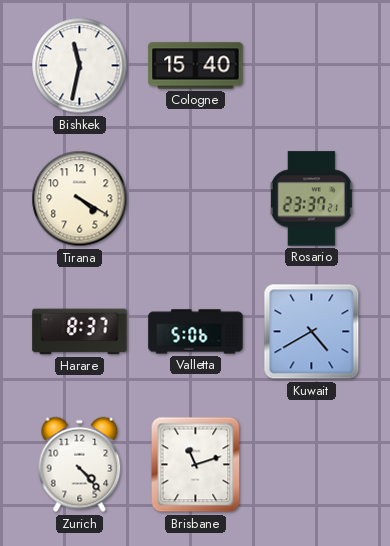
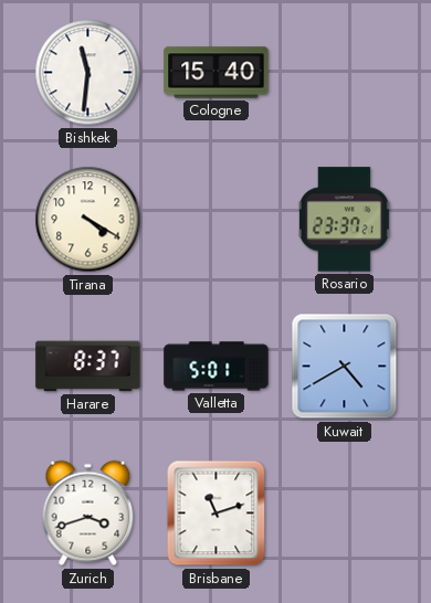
Bishkek: 11:32 -> 11:31 (88, 73)
Valletta: 5:06 -> 5:01 (217, 367)
Zurich: 4:23 -> 3:42 (88, 514)
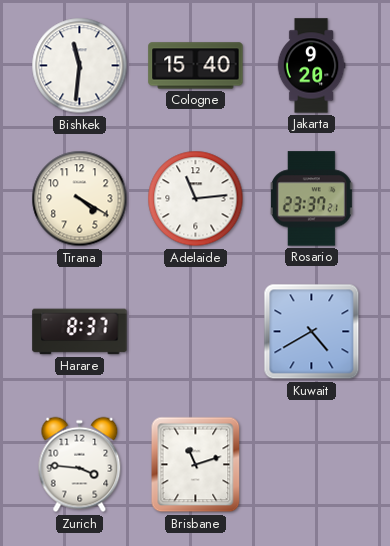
Jakarta: none -> 9:20 (311, 66)
Adelaide: none -> 11:14 (196, 199)
Valletta: 5:01 -> none (217, 367)
Zurich: 3:42 -> 3:46 (80, 465)
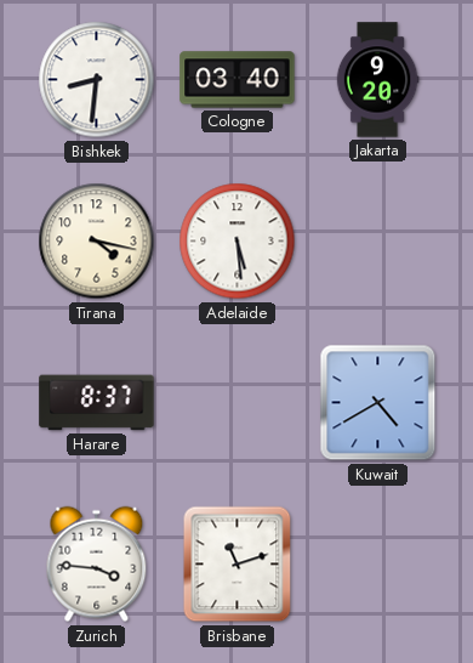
Bishkek: 11:31 -> 8:31 (97, 80)
Cologne: 15:40 -> 03:40 (238, 80)
Tirana: 4:20 -> 4:17 (97, 242)
Adelaide: 11:14 -> 5:29 (238, 242)
Rosario: 23:37 -> none (311, 199)
